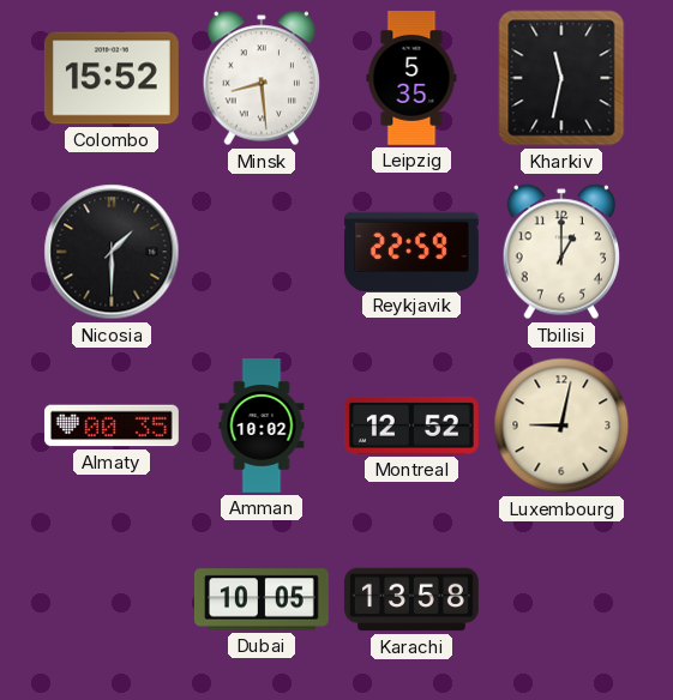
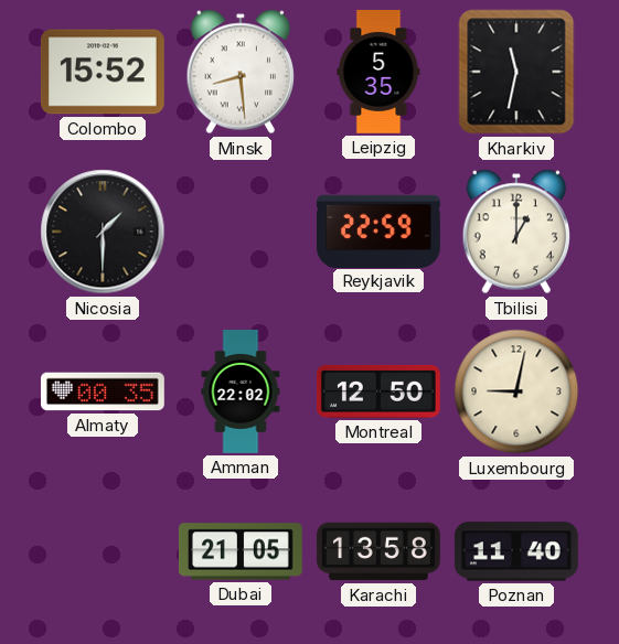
Amman: 10:02 -> 22:02 (241, 393)
Montreal: 12:52 -> 12:50 (378, 391)
Dubai: 10:05 -> 21:05 (241, 551)
Poznan: none -> 11:40 (516, 551)
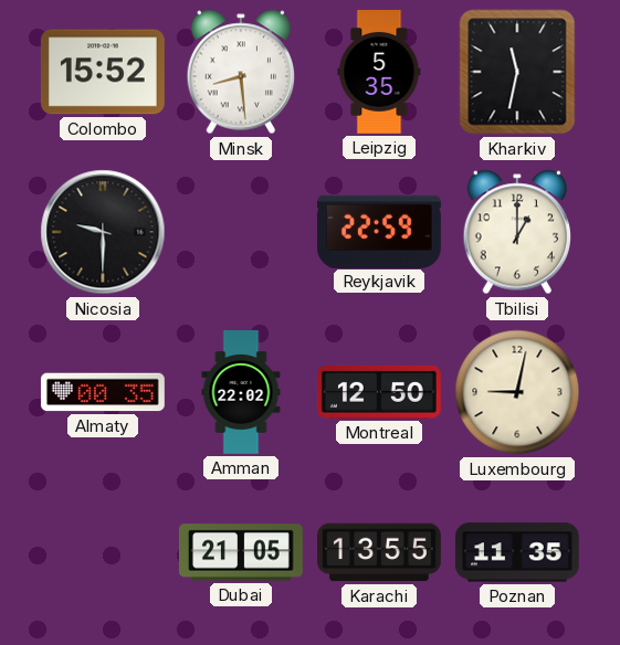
Nicosia: 1:30 -> 9:30 (103, 232)
Karachi: 13:58 -> 13:55 (380, 552)
Poznan: 11:40 -> 11:35 (517, 552)
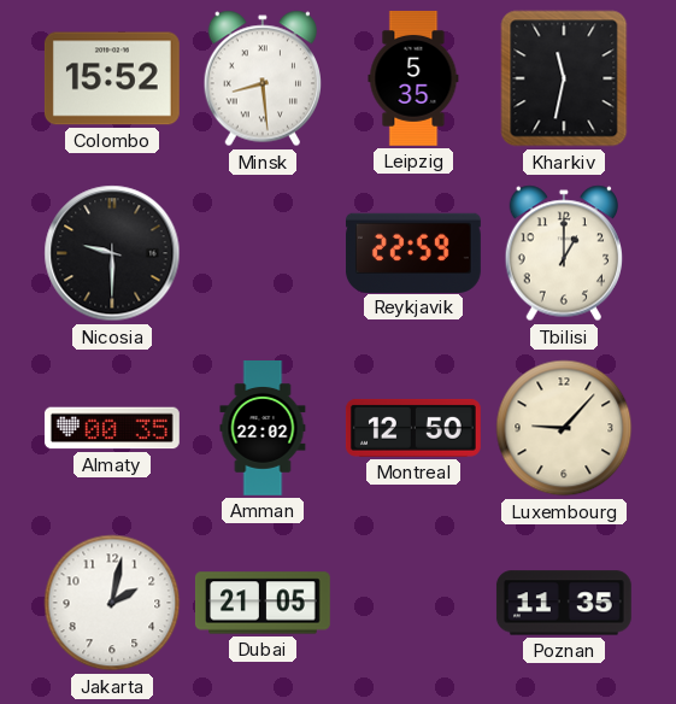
Luxembourg: 9:02 -> 9:07 (564, 428)
Jakarta: none -> 2:02 (112, 603)
Karachi: 13:55 -> none (380, 552)
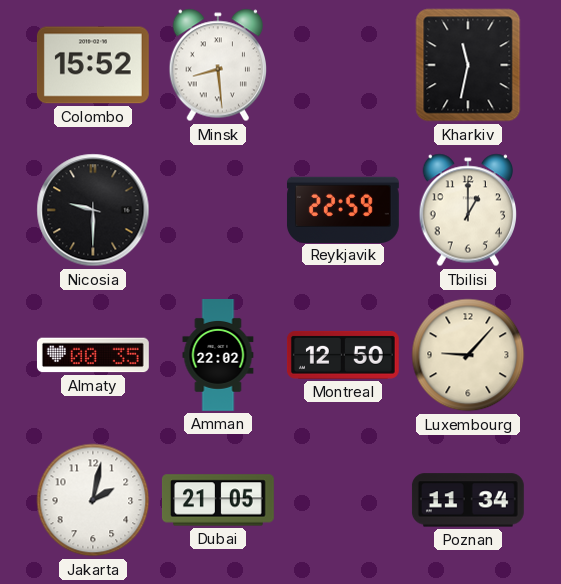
Leipzig: 5:35 -> none (413, 78)
Poznan: 11:35 -> 11:34 (468, 500)
